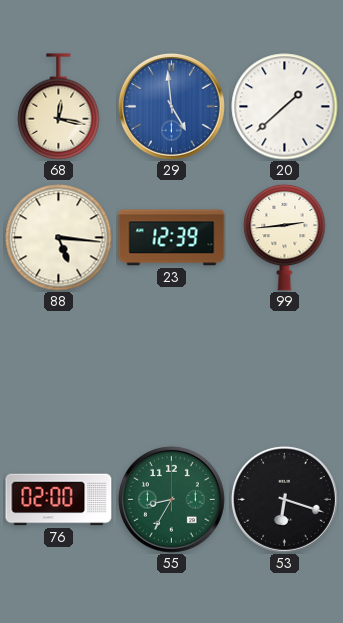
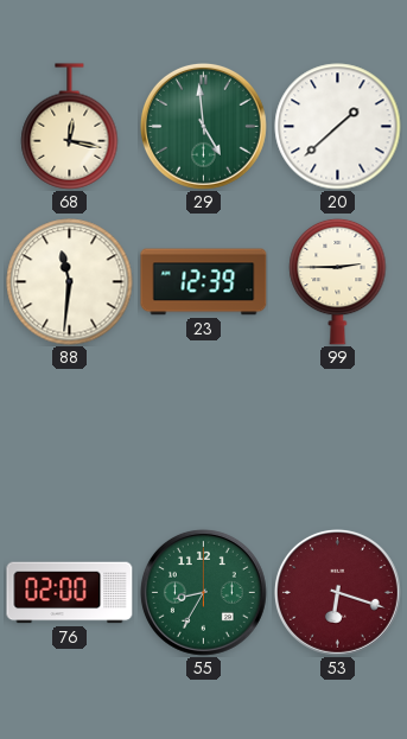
29 dial: blue -> green (203, 126)
88: 5:16 -> 11:31 (70, 282)
99: 2:44 -> 2:45 (338, 281)
53 dial: black -> burgundy (337, 592)
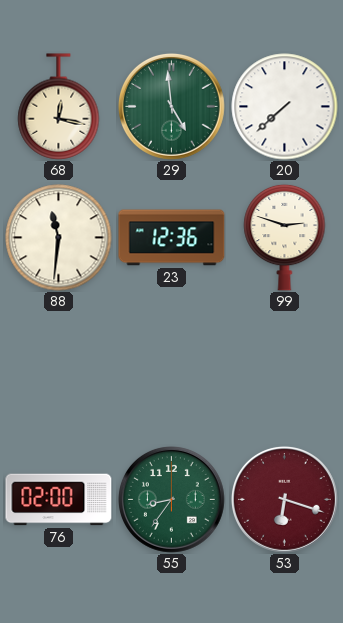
20: 1:38 -> 7:38 (285, 107)
23: 12:39 -> 12:36 (172, 238)
99: 2:45 -> 2:48 (285, 237)
55: 8:35 -> 8:36 (171, 499)
